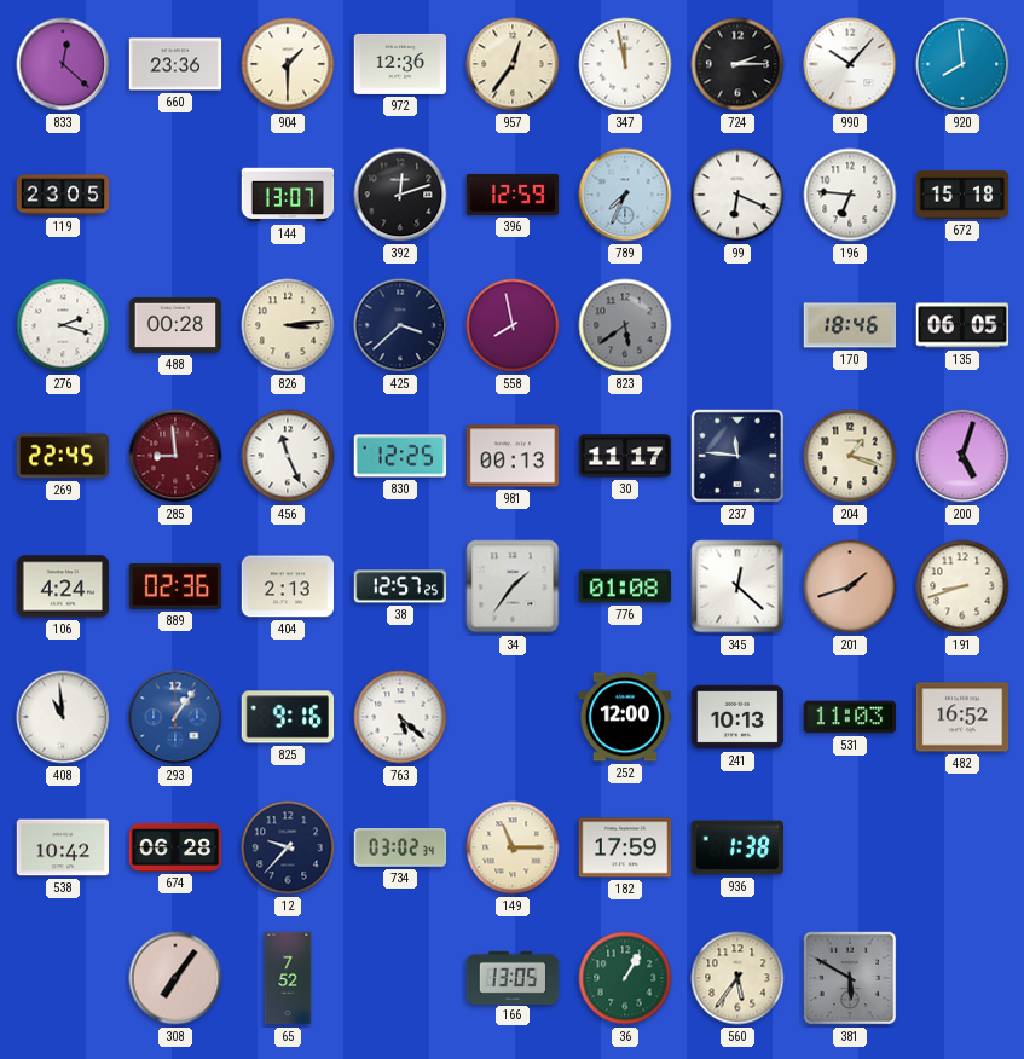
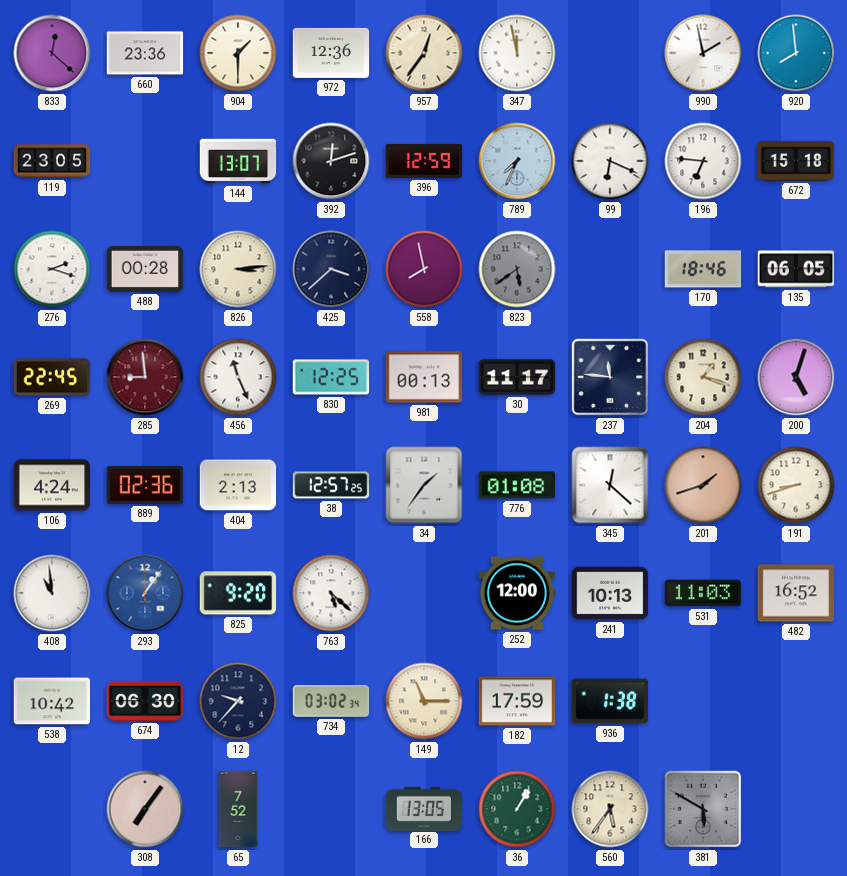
724: 2:15 -> none (737, 64)
990: 10:07 -> 1:58 (703, 53)
825: 9:16 -> 9:20 (238, 593)
674: 06:28 -> 06:30 (145, 701)
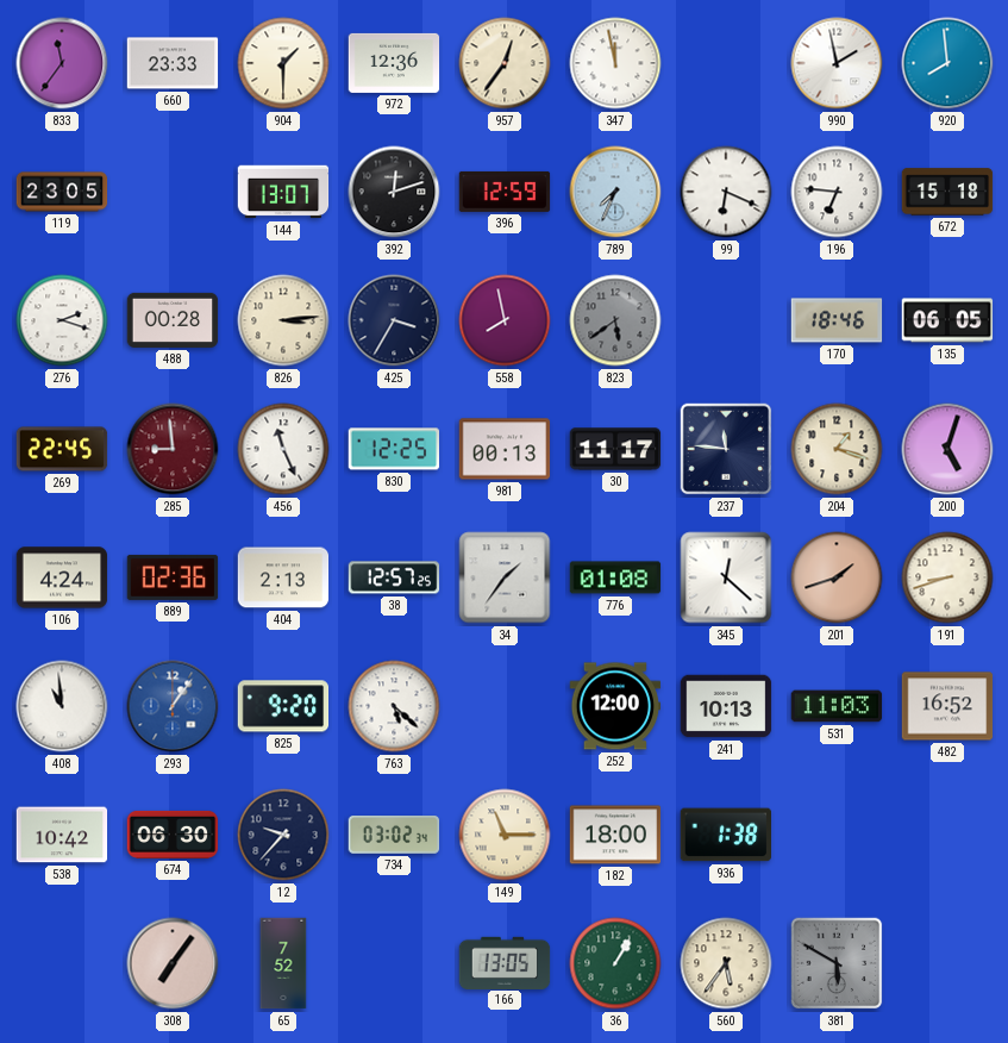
833: 12:22 -> 11:36 (62, 63)
660: 23:36 -> 23:33 (173, 63)
425: 3:38 -> 3:35 (394, 320)
182: 17:59 -> 18:00 (615, 835)
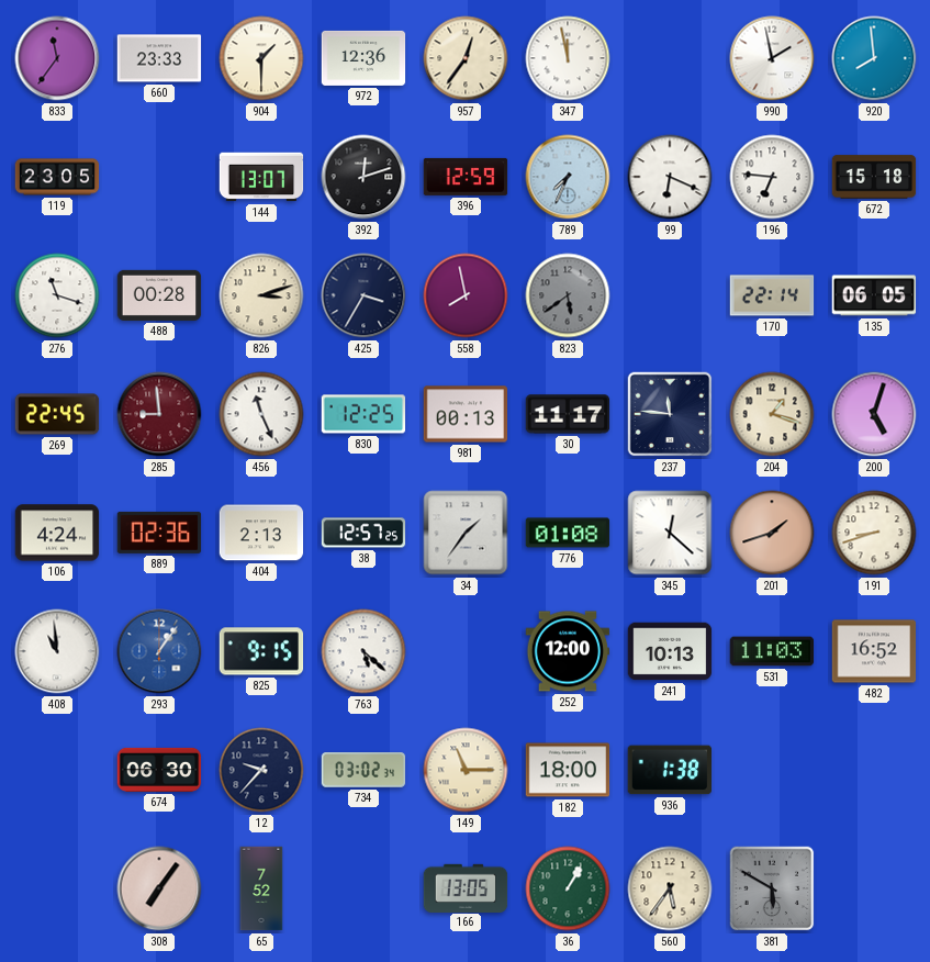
276: 2:18 -> 11:18 (57, 295)
826: 3:14 -> 3:12 (261, 295)
170: 18:46 -> 22:14 (772, 295)
825: 9:20 -> 9:15 (261, 651)
538: 10:42 -> none (62, 835)
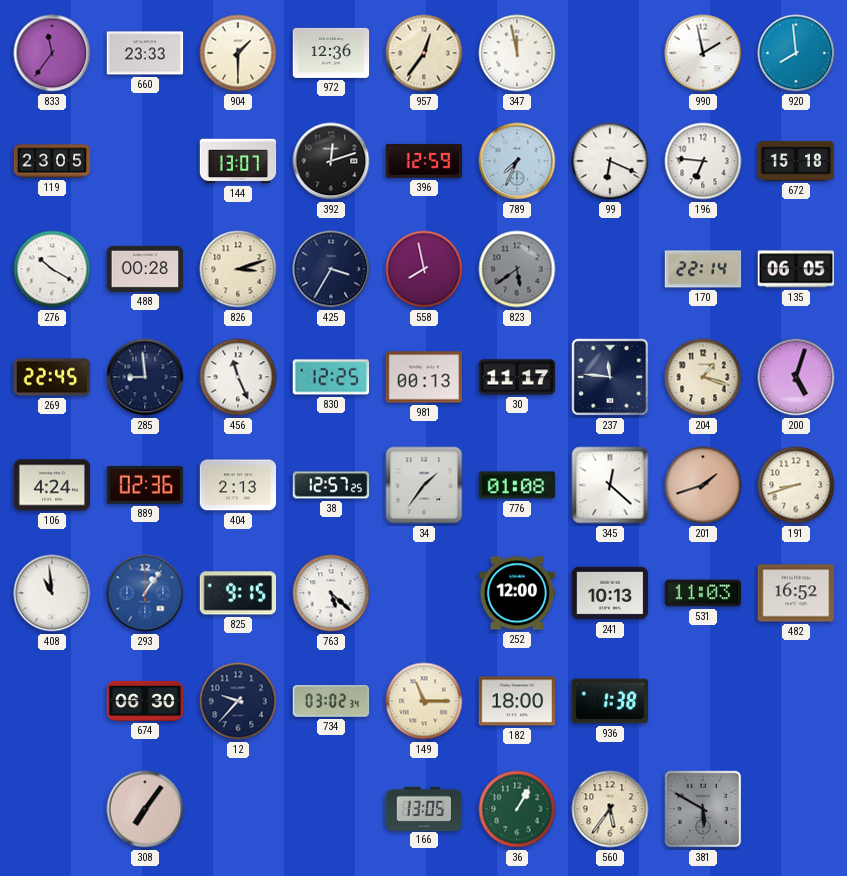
276: 11:18 -> 10:20 (52, 269)
285 dial: burgundy -> navy (145, 377)
65: 7:52 -> none (261, 888)
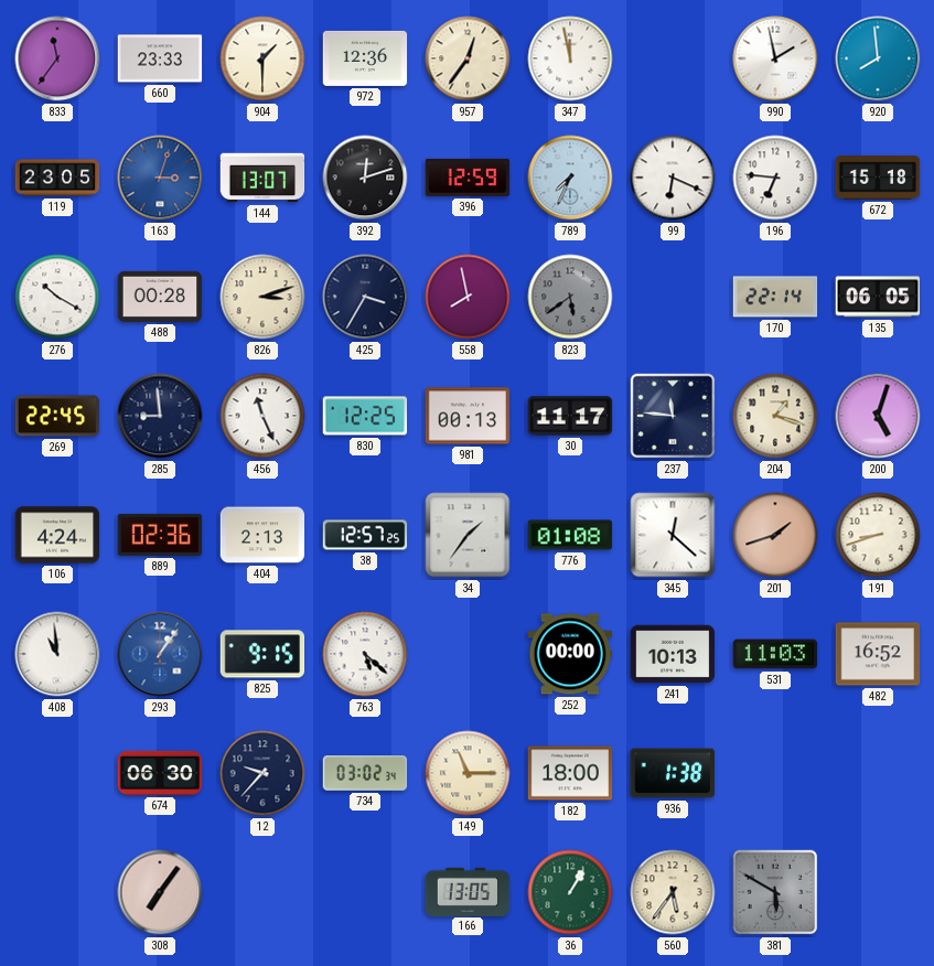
163: none -> 3:03 (160, 178)
252: 12:00 -> 00:00 (570, 654)
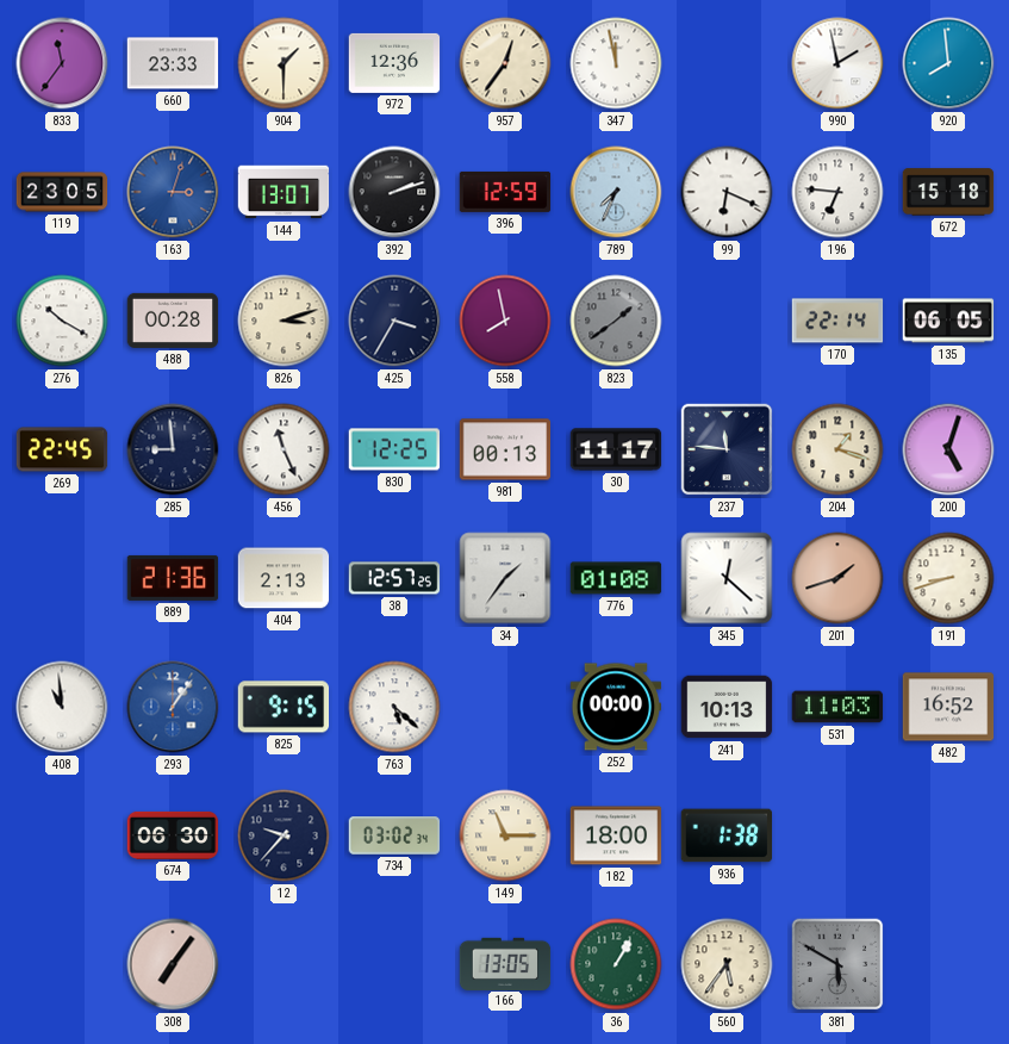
392: 12:12 -> 2:12 (394, 192)
823: 5:39 -> 1:39 (616, 321)
106: 4:24 -> none (57, 535)
889: 02:36 -> 21:36 (173, 578)
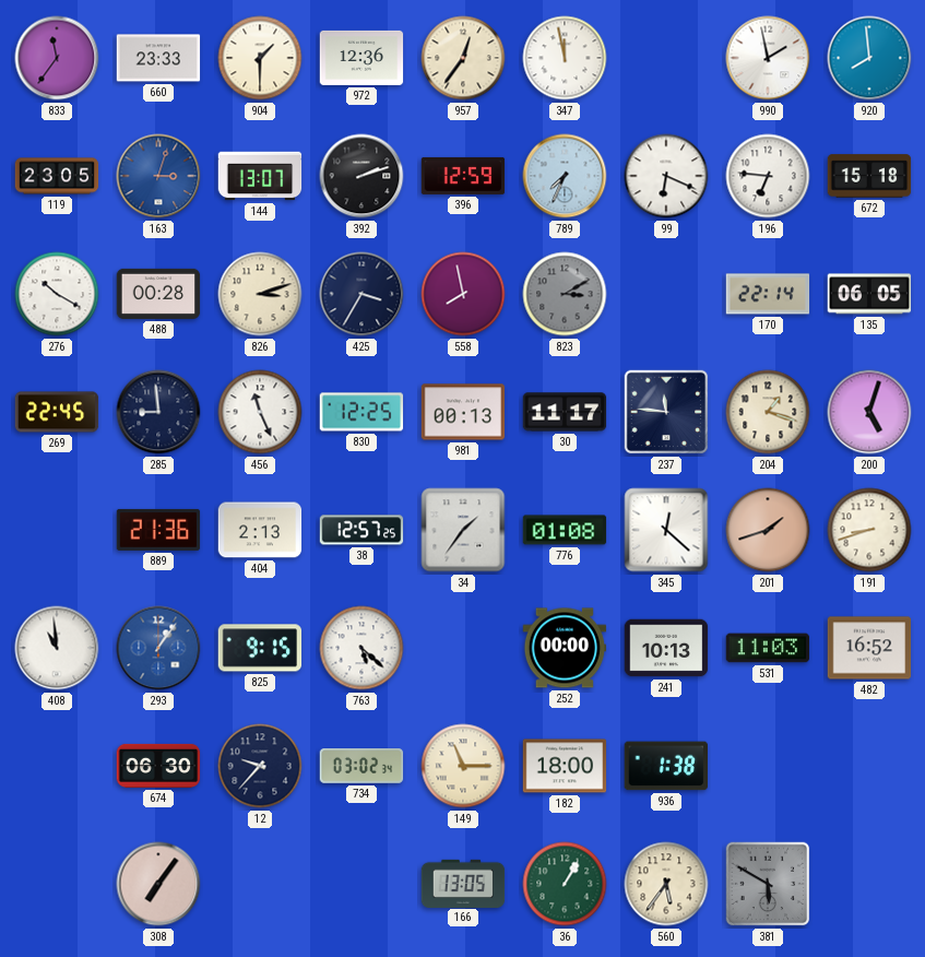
823: 1:39 -> 3:10 (565, 294)
